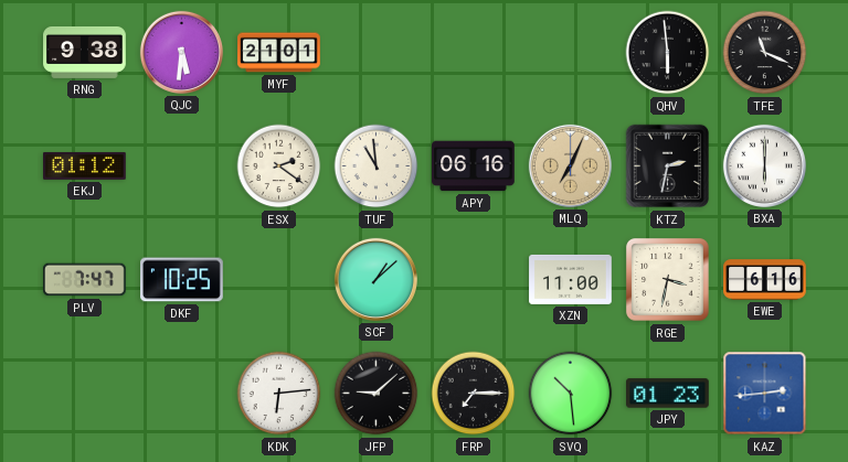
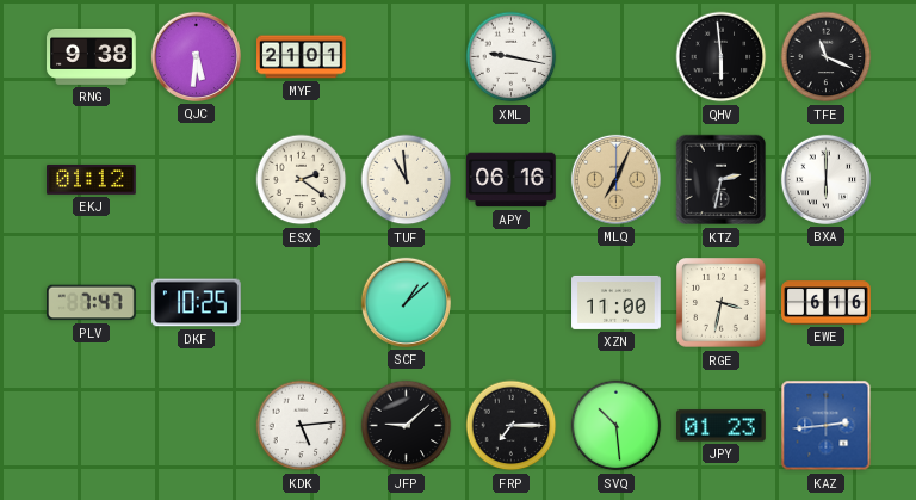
XML: none -> 9:17 (512, 57)
KDK: 6:14 -> 5:14 (302, 426)
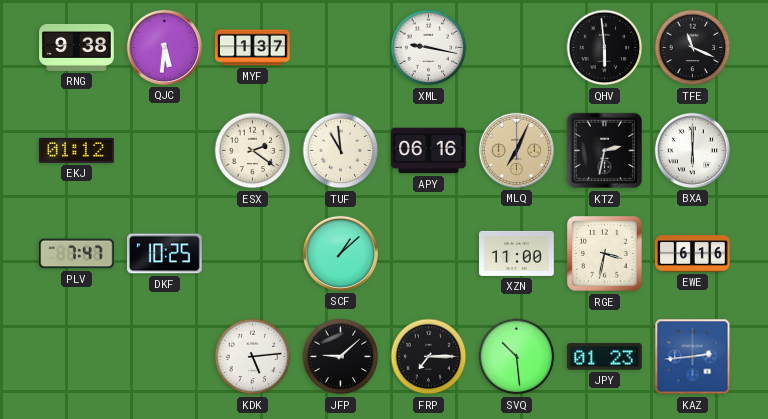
MYF: 21:01 -> 1:37 (253, 48)
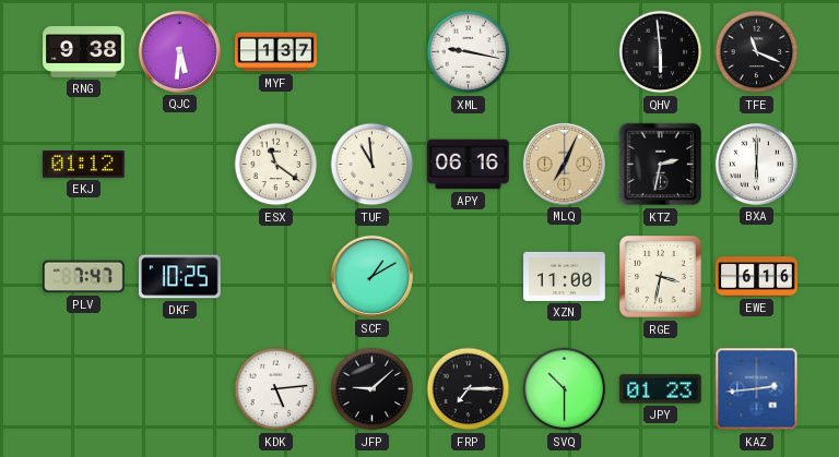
ESX: 2:21 -> 11:21 (276, 165)
SCF: 1:08 -> 1:10 (371, 276)
SVQ: 10:29 -> 10:30 (565, 389)
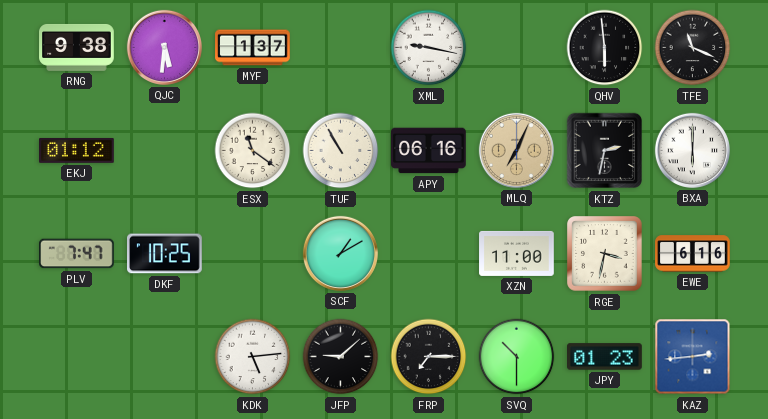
TUF: 10:59 -> 10:55 (341, 151)
